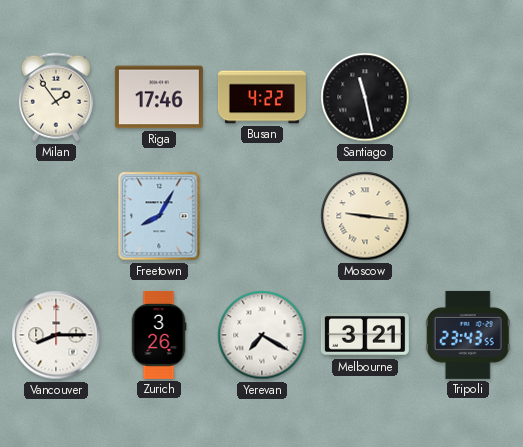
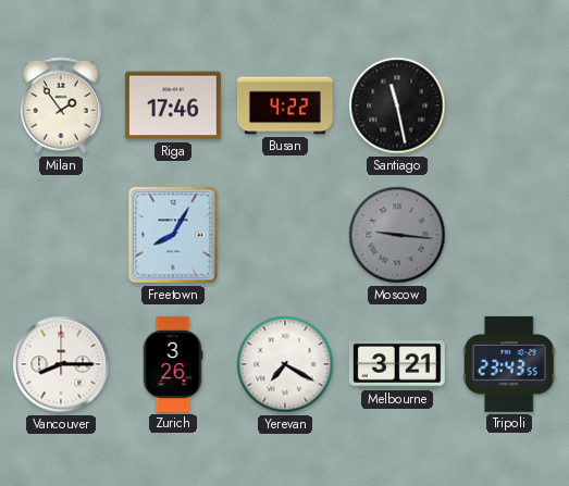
Moscow dial: cream -> grey (397, 235)
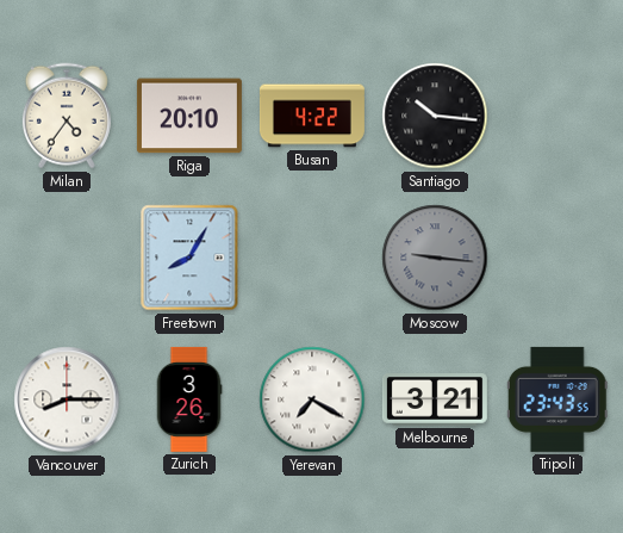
Milan: 1:54 -> 4:36 (67, 116)
Riga: 17:46 -> 20:10 (189, 116)
Santiago: 11:28 -> 10:16 (435, 116)
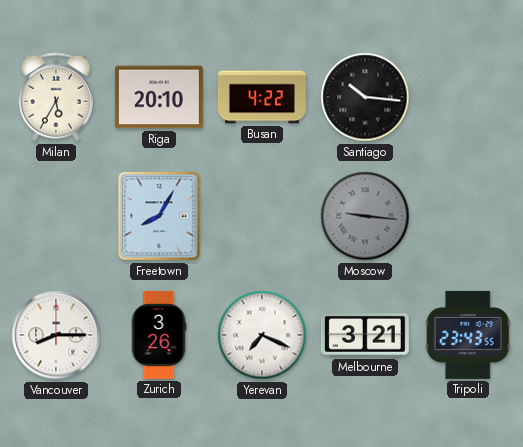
Milan: 4:36 -> 5:35 (56, 97)
Yerevan: 7:20 -> 7:19 (262, 335)
